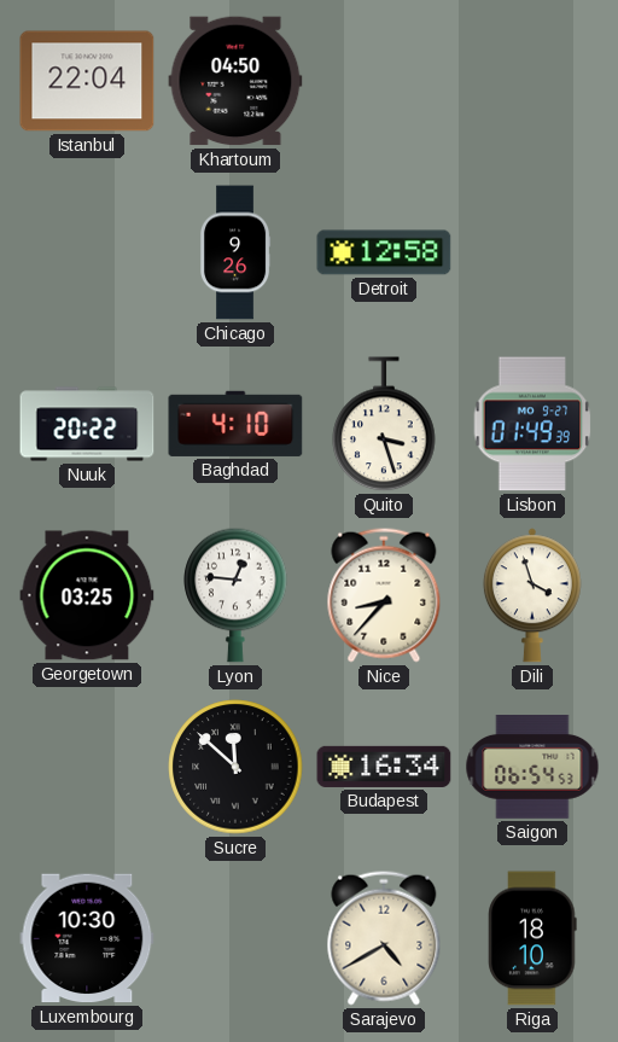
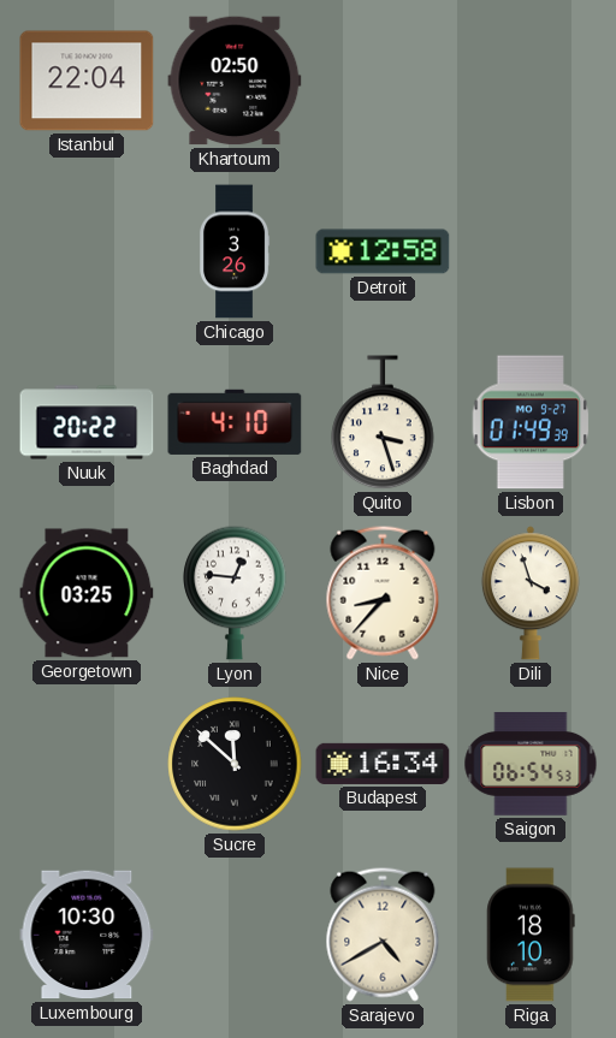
Khartoum: 04:50 -> 02:50 (235, 81)
Chicago: 9:26 -> 3:26 (235, 251)
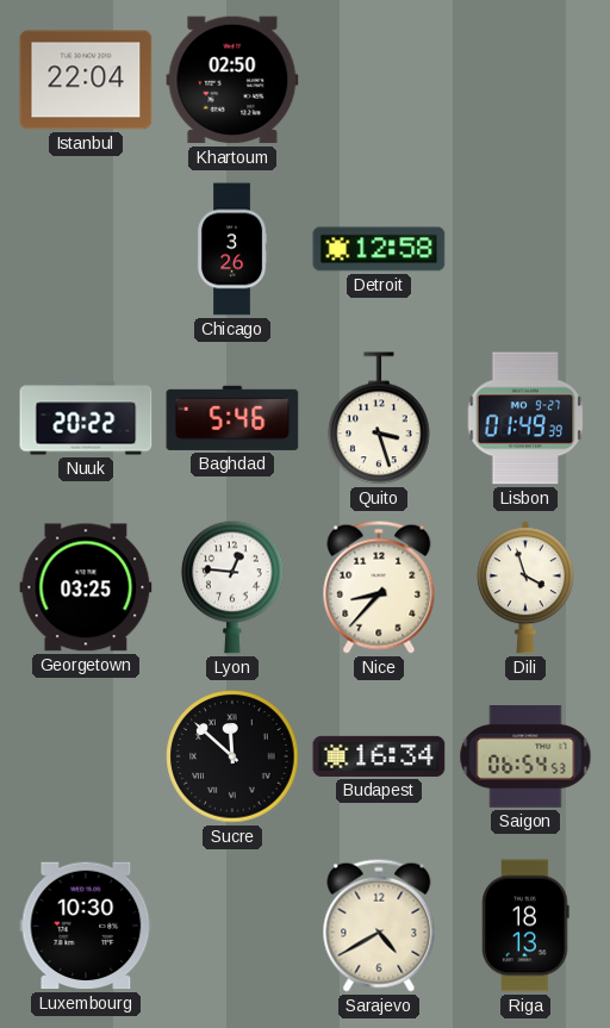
Baghdad: 4:10 -> 5:46 (232, 418)
Riga: 18:10 -> 18:13 (525, 926)
